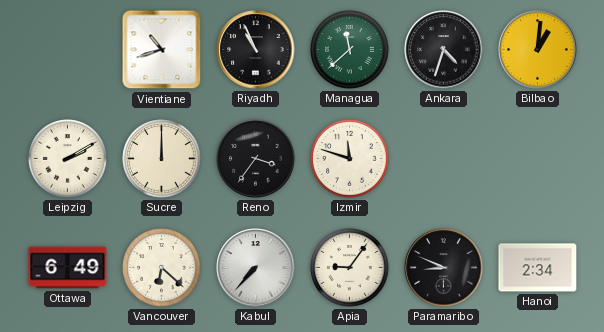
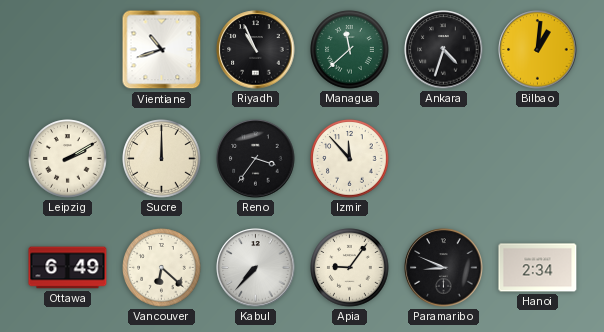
Izmir: 11:48 -> 11:53 (350, 159)
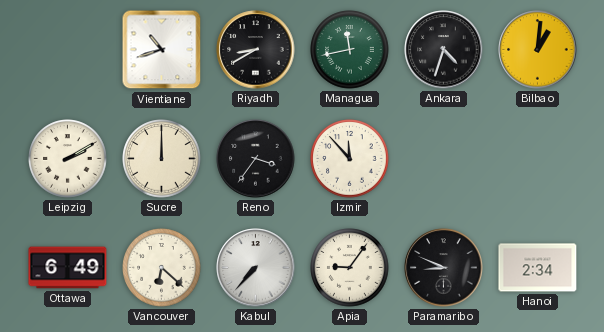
Riyadh: 10:56 -> 8:40 (256, 50)
Managua: 11:38 -> 11:43 (350, 50)
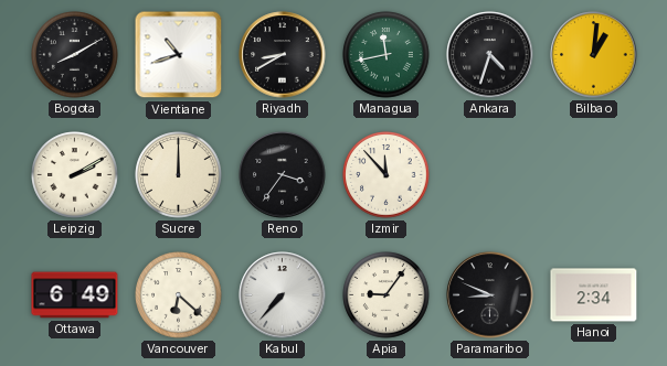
Bogota: none -> 8:10 (75, 55)
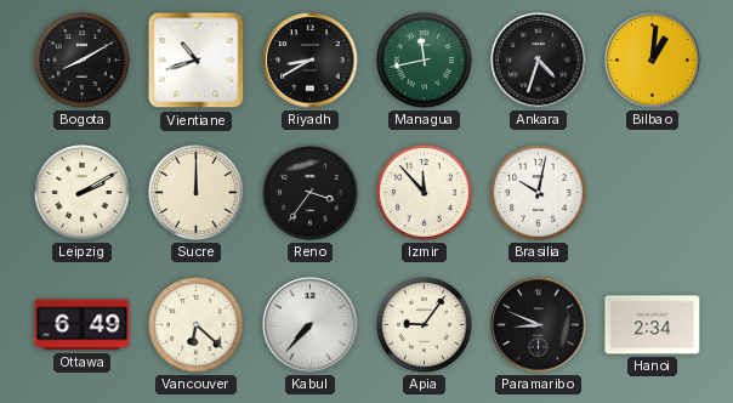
Brasilia: none -> 10:02 (539, 193)
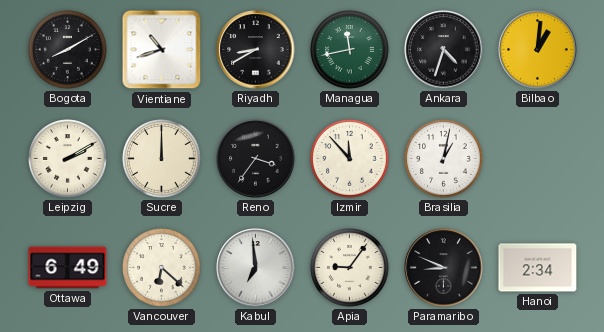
Brasilia: 10:02 -> 1:02 (444, 159)
Kabul: 7:37 -> 6:59 (256, 268)
